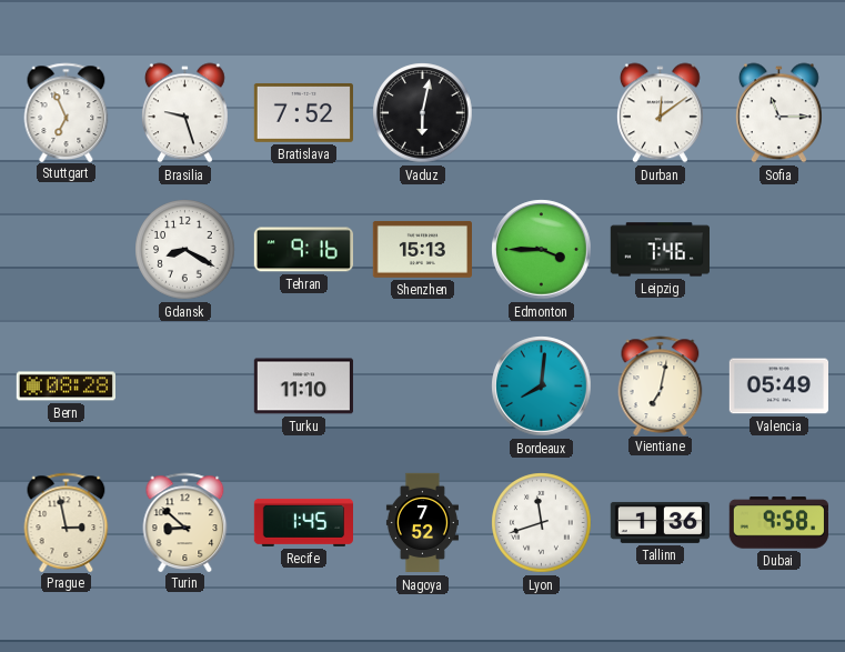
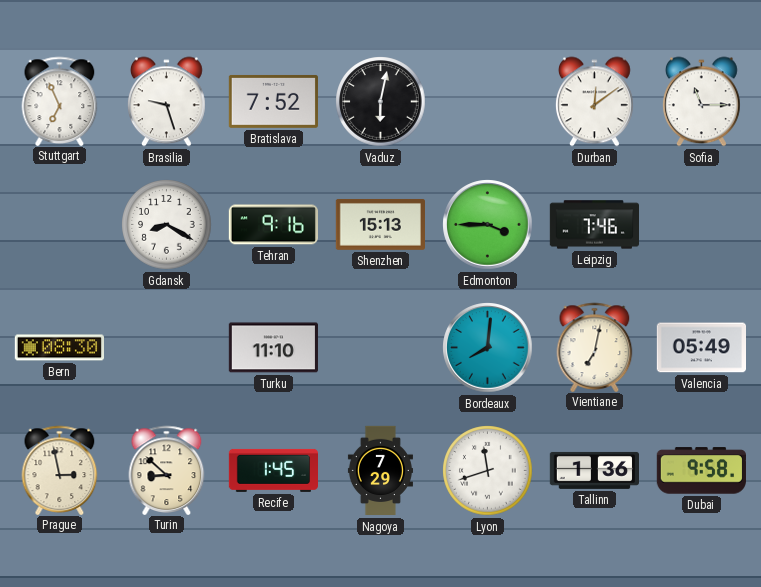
Bern: 08:28 -> 08:30 (59, 348)
Nagoya: 7:52 -> 7:29 (380, 471)
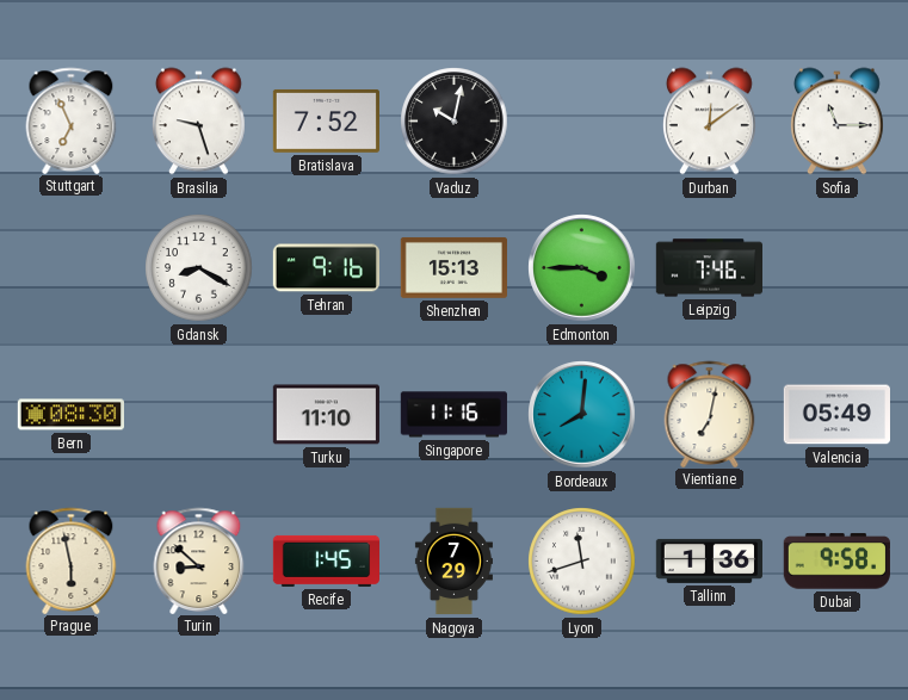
Vaduz: 6:02 -> 10:02 (455, 122)
Singapore: none -> 11:16 (453, 415)
Prague: 2:58 -> 5:58 (72, 560)
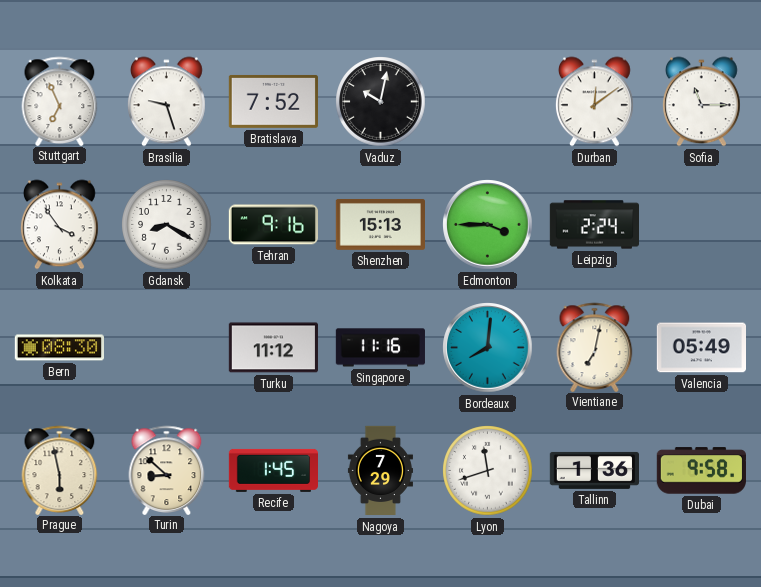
Kolkata: none -> 3:54 (59, 225)
Leipzig: 7:46 -> 2:24 (594, 225)
Turku: 11:10 -> 11:12 (273, 348)
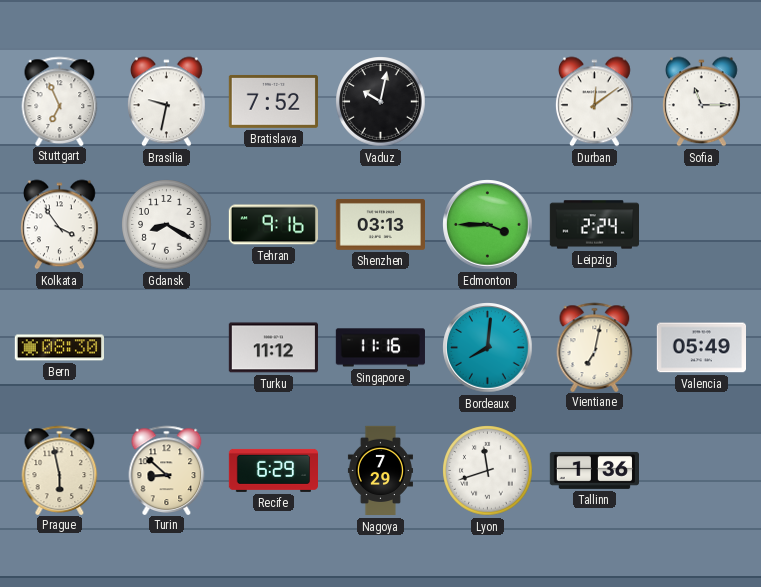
Brasilia: 9:27 -> 9:32 (166, 102)
Shenzhen: 15:13 -> 03:13 (380, 224)
Recife: 1:45 -> 6:29 (273, 470)
Dubai: 9:58 -> none (701, 471)
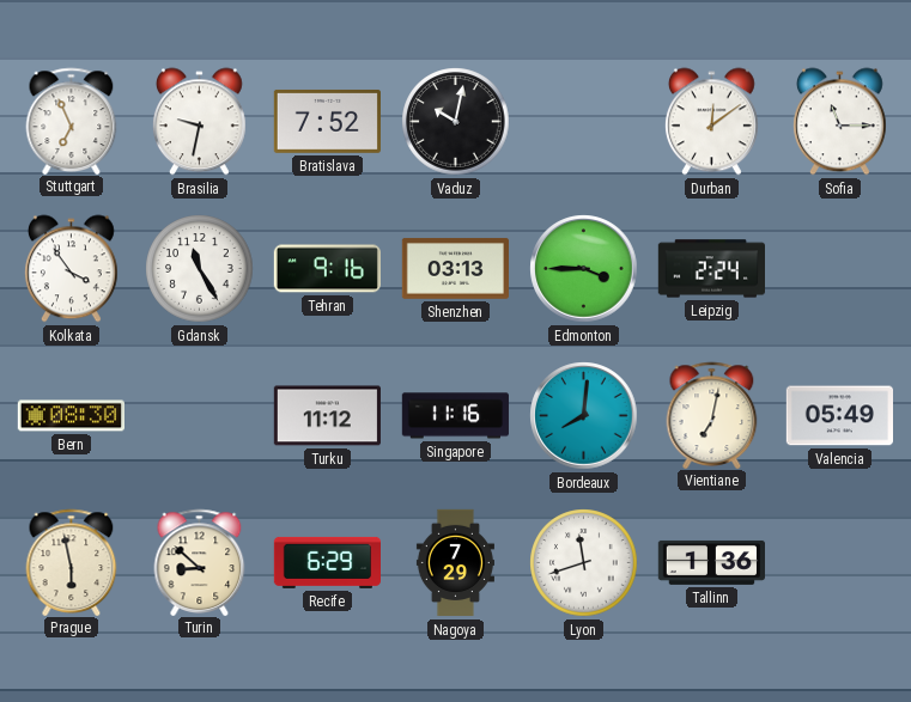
Gdansk: 8:20 -> 11:25 (200, 269)
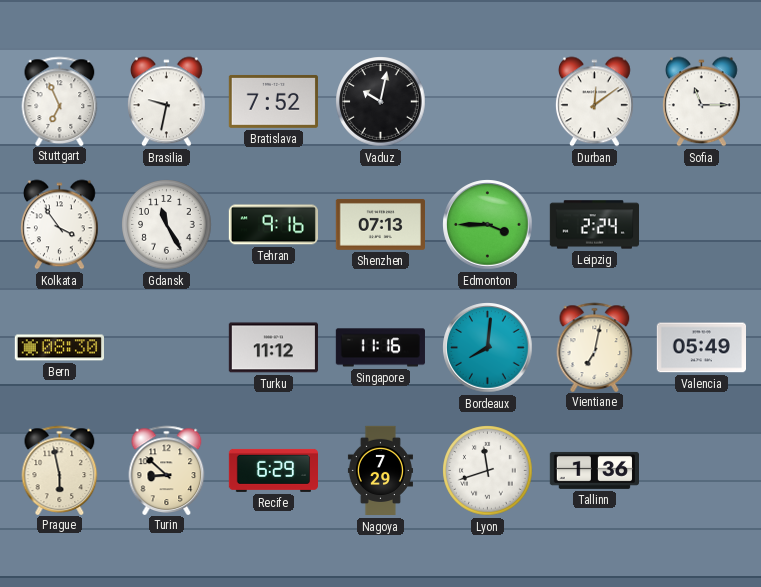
Shenzhen: 03:13 -> 07:13 (380, 224)
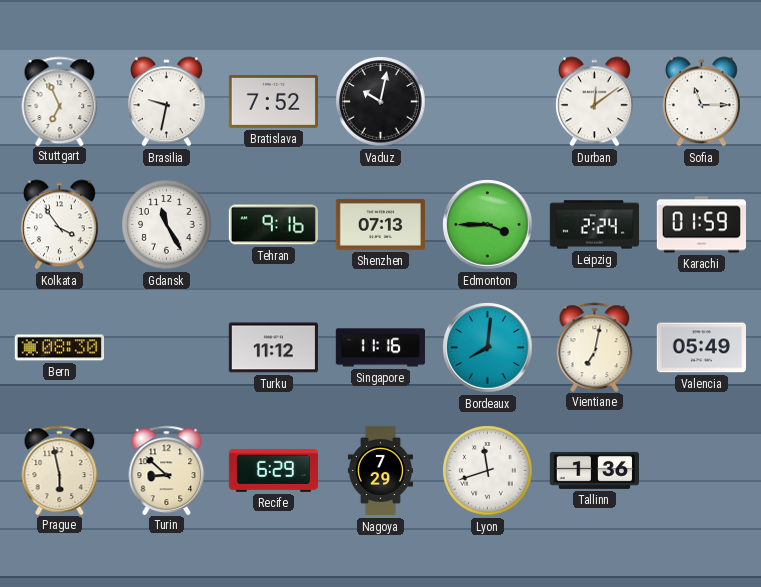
Karachi: none -> 01:59 (701, 225)
